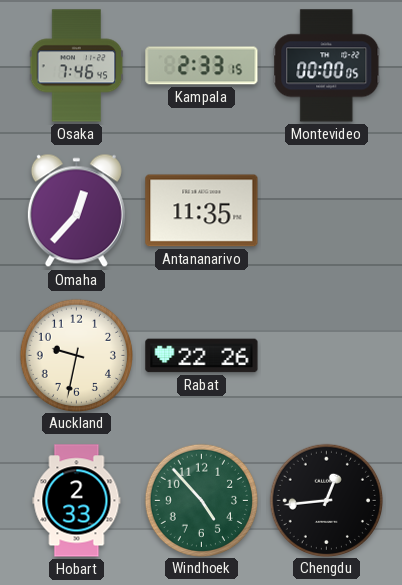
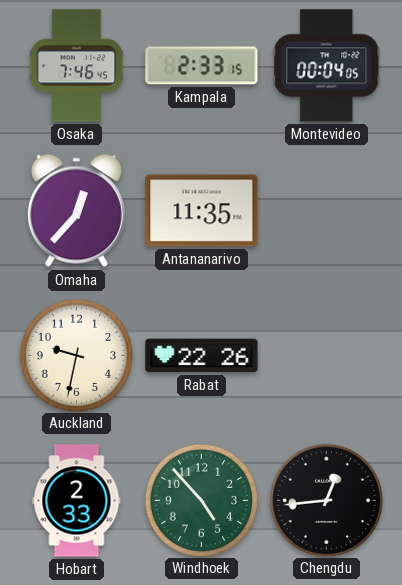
Montevideo: 00:00 -> 00:04 (327, 66)
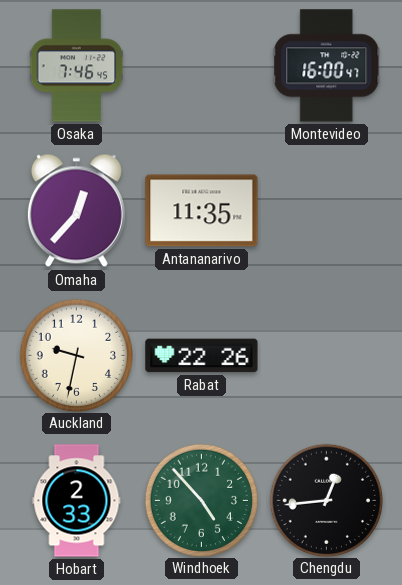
Kampala: 2:33 -> none (202, 66)
Montevideo: 00:04 -> 16:00 (327, 66)
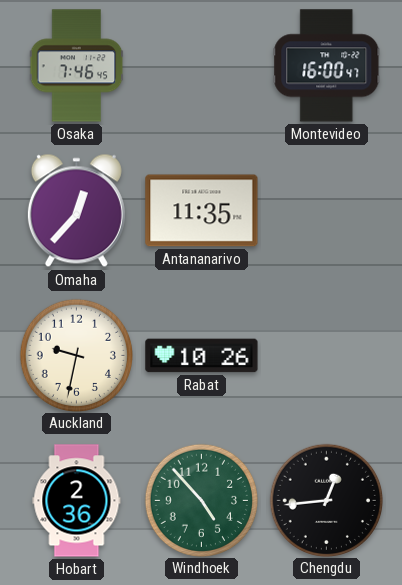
Rabat: 22:26 -> 10:26 (202, 356)
Hobart: 2:33 -> 2:36 (77, 501)
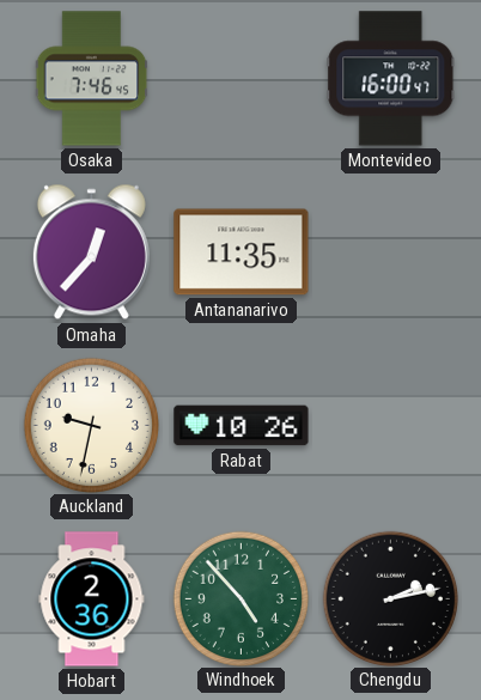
Chengdu: 12:44 -> 2:13 (390, 598)
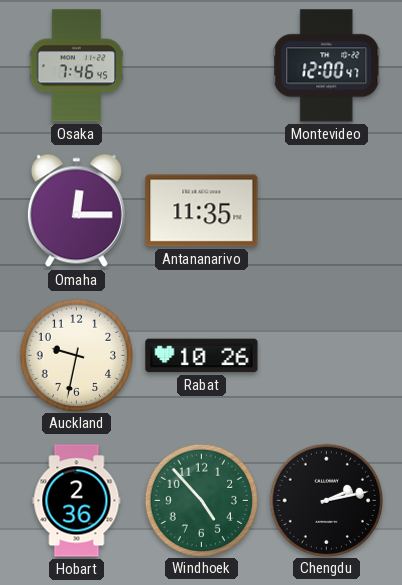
Montevideo: 16:00 -> 12:00 (327, 66)
Omaha: 12:37 -> 12:15 (76, 211)
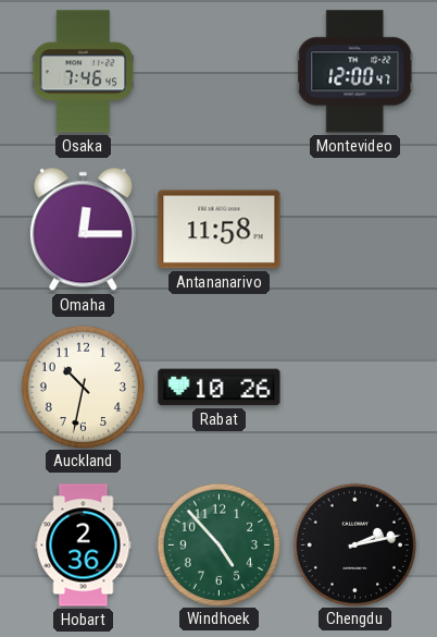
Antananarivo: 11:35 -> 11:58 (220, 230)
Auckland: 9:32 -> 10:32 (83, 387)
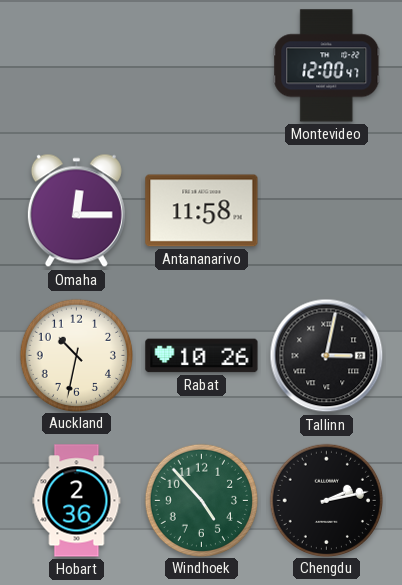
Osaka: 7:46 -> none (84, 72)
Tallinn: none -> 3:02 (327, 356)
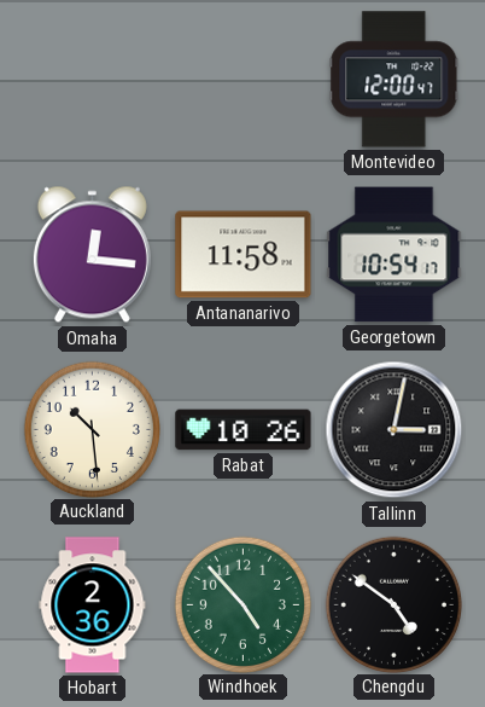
Omaha: 12:15 -> 12:16 (92, 255)
Georgetown: none -> 10:54 (395, 255)
Auckland: 10:32 -> 10:29 (92, 429)
Chengdu: 2:13 -> 4:51 (393, 604)
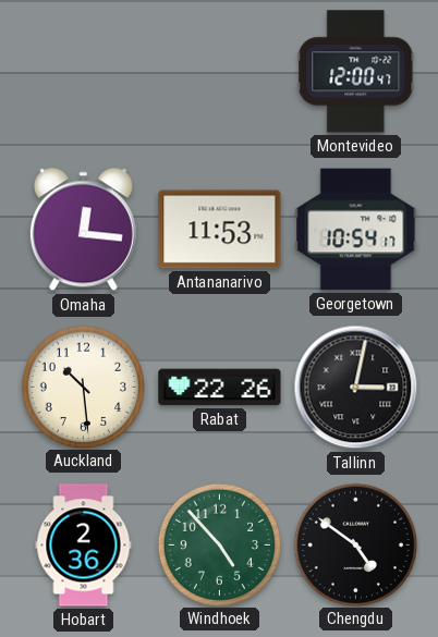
Antananarivo: 11:58 -> 11:53 (220, 230)
Rabat: 10:26 -> 22:26 (220, 388)
